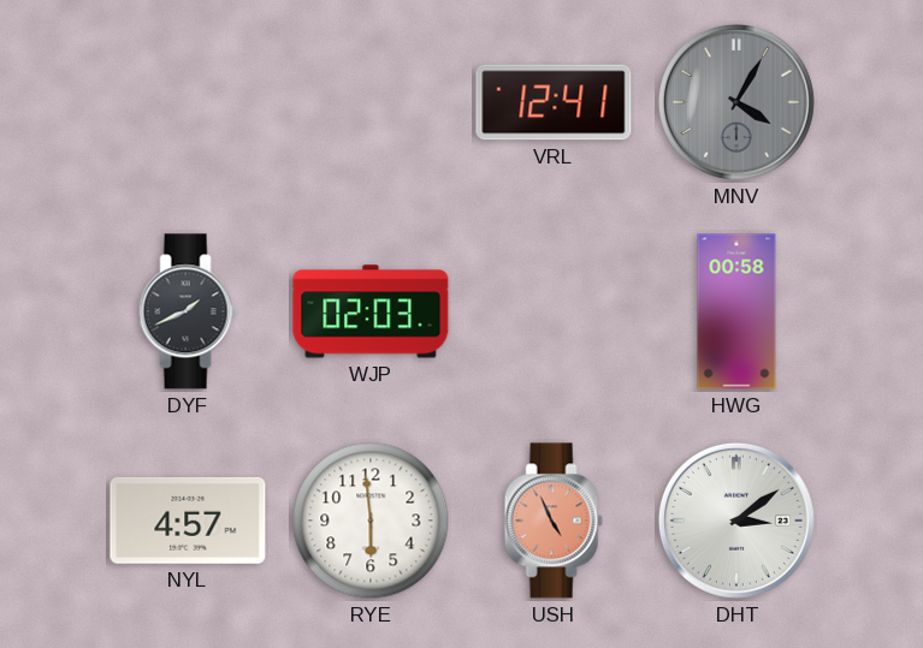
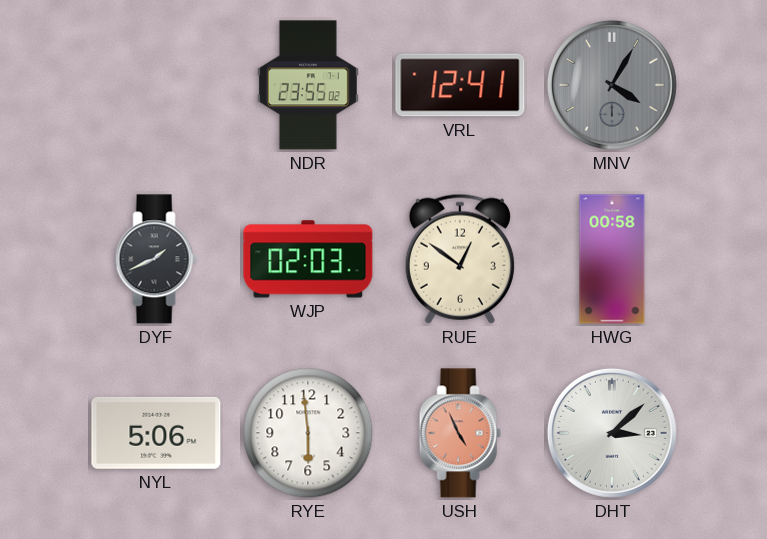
NDR: none -> 23:55 (308, 85)
RUE: none -> 12:51 (460, 259)
NYL: 4:57 -> 5:06 (156, 433)
DHT: 3:09 -> 3:08 (612, 433)
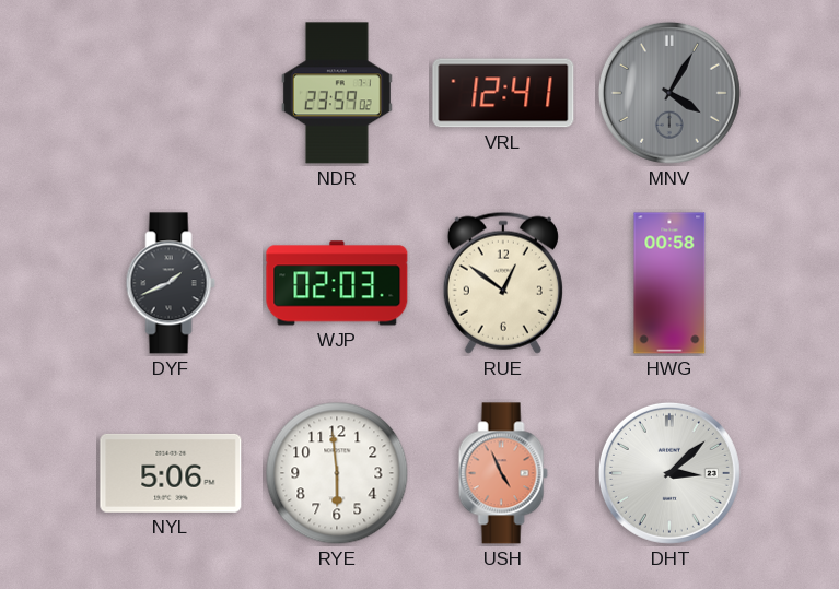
NDR: 23:55 -> 23:59 (337, 93)
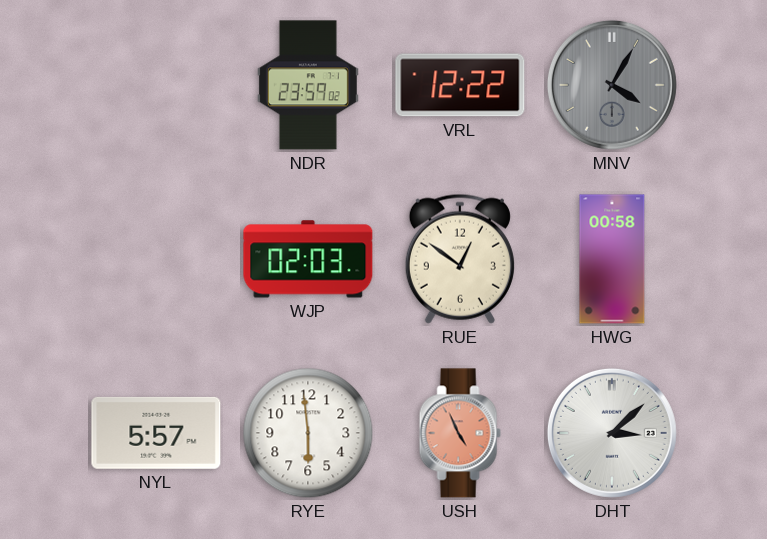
VRL: 12:41 -> 12:22 (460, 85)
DYF: 1:41 -> none (171, 283)
NYL: 5:06 -> 5:57 (156, 433)
